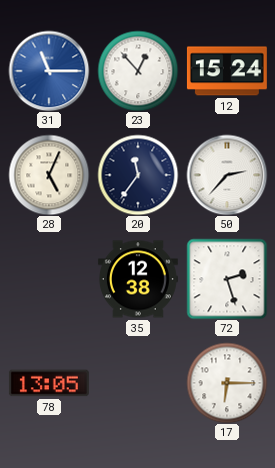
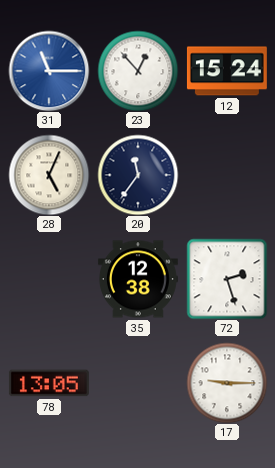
50: 2:37 -> none (227, 175)
17: 6:15 -> 9:15 (227, 383)
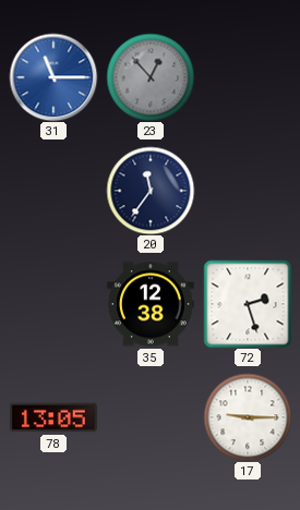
23 dial: white -> grey (151, 77)
12: 15:24 -> none (227, 71)
28: 5:04 -> none (49, 175)
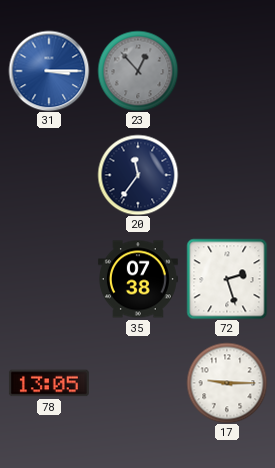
31: 11:15 -> 3:15 (49, 71)
35: 12:38 -> 07:38 (138, 279)
